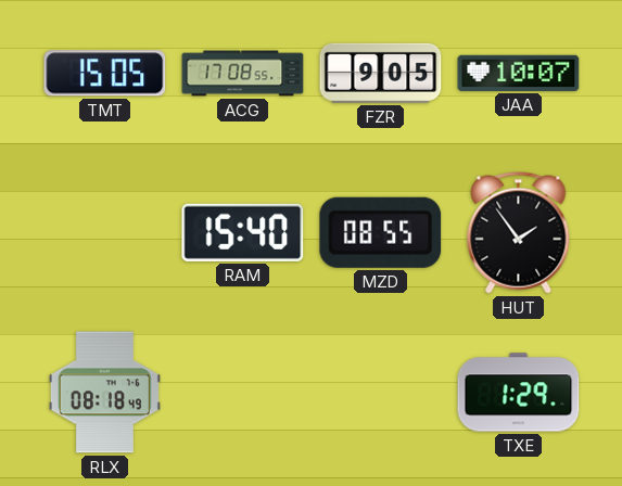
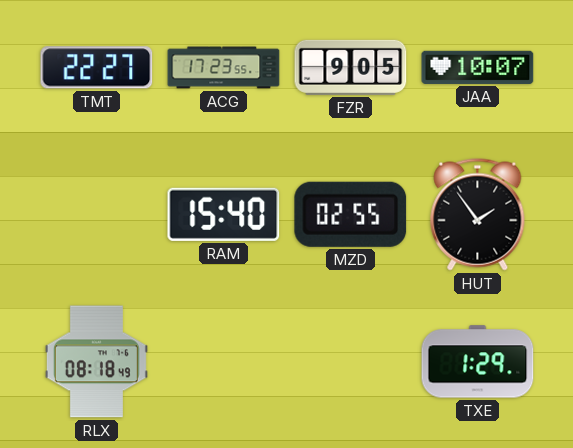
TMT: 15:05 -> 22:27 (97, 68)
ACG: 17:08 -> 17:23 (224, 68)
MZD: 08:55 -> 02:55 (351, 214)
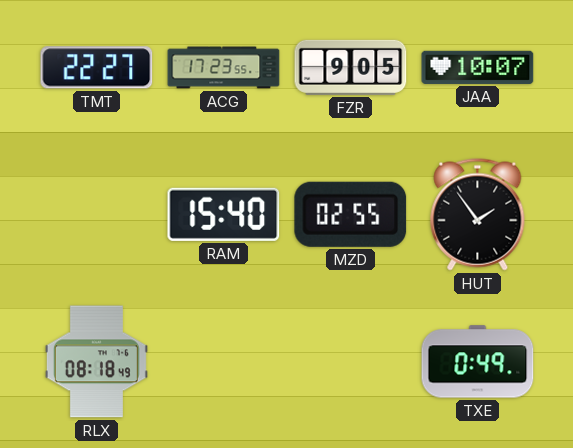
TXE: 1:29 -> 0:49 (478, 362)
